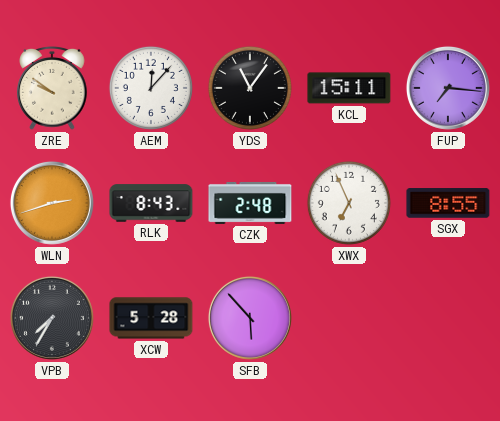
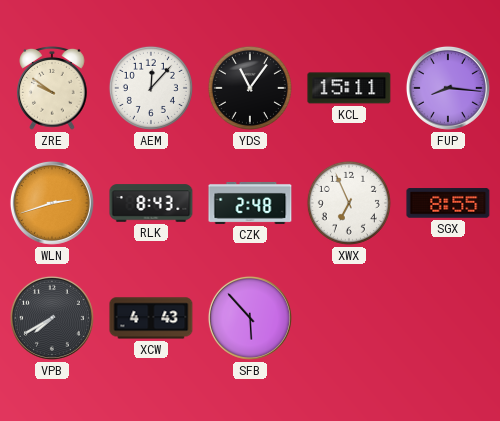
FUP: 7:16 -> 8:16 (448, 88)
VPB: 7:35 -> 7:40 (52, 318)
XCW: 5:28 -> 4:43 (151, 318)
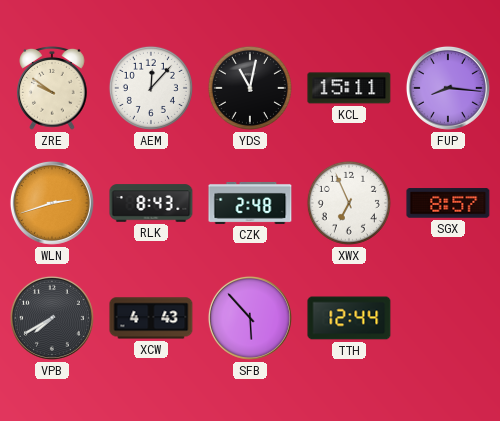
YDS: 11:06 -> 11:02 (250, 88)
SGX: 8:55 -> 8:57 (448, 203)
TTH: none -> 12:44 (349, 318)
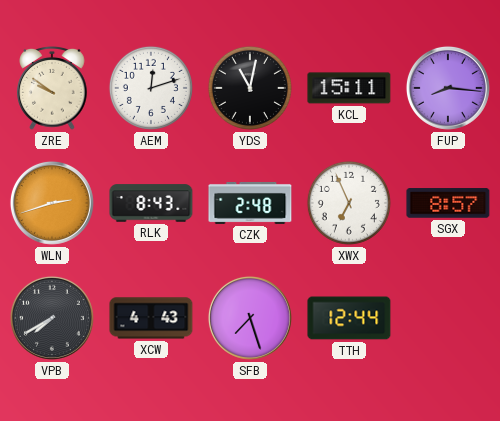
AEM: 12:07 -> 12:12 (151, 88)
SFB: 5:53 -> 7:27 (250, 318)
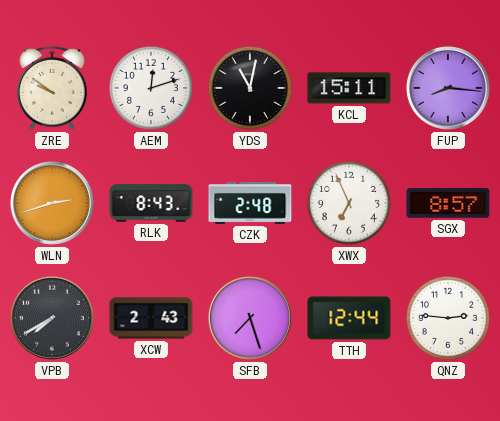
XCW: 4:43 -> 2:43 (151, 318)
QNZ: none -> 2:46 (448, 318)
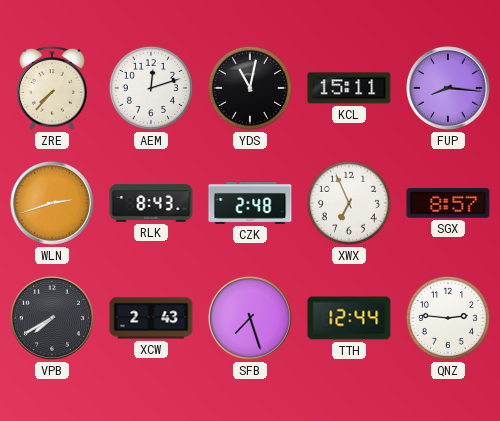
ZRE: 9:51 -> 7:37 (52, 89)
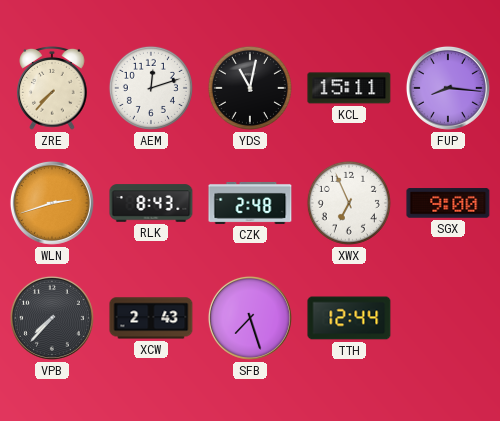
SGX: 8:57 -> 9:00 (448, 203)
VPB: 7:40 -> 7:37 (52, 318)
QNZ: 2:46 -> none (448, 318)
